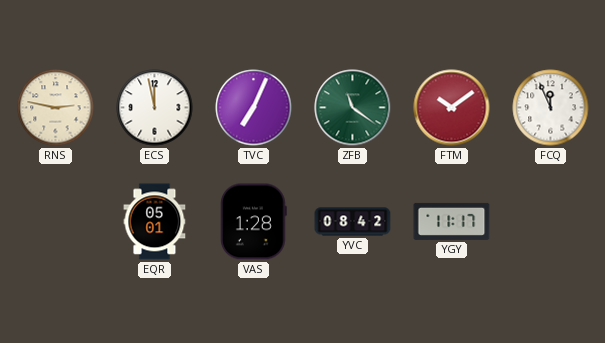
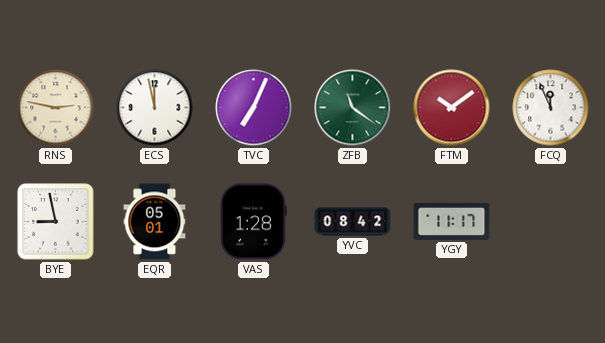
BYE: none -> 8:58 (56, 222)
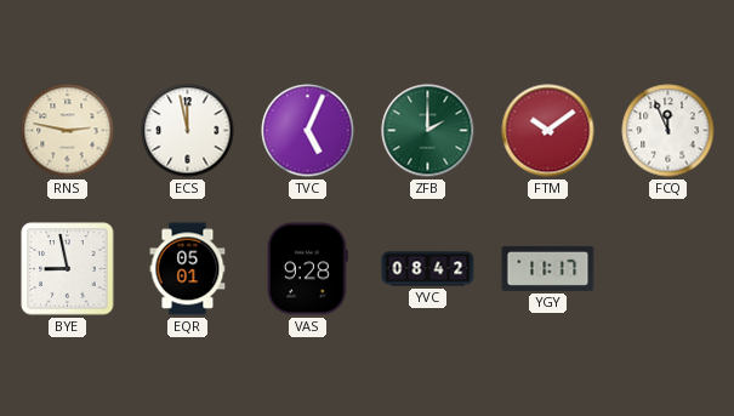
TVC: 7:04 -> 5:04 (308, 131)
ZFB: 11:21 -> 2:00 (428, 131)
VAS: 1:28 -> 9:28 (308, 269)
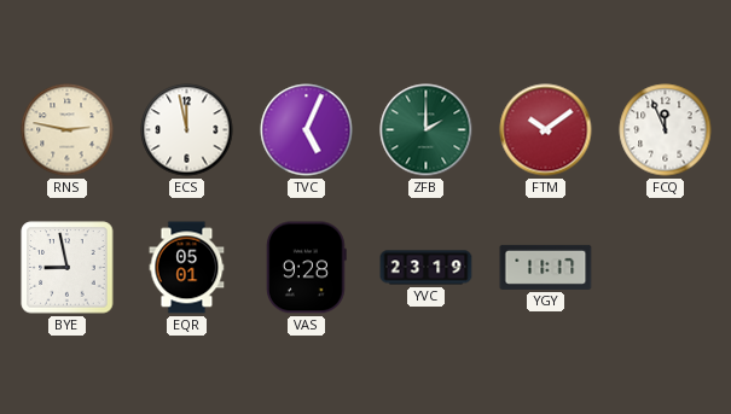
YVC: 08:42 -> 23:19 (427, 268)
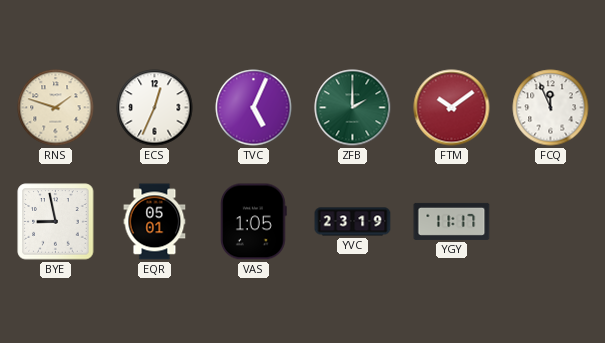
RNS: 2:47 -> 1:48 (56, 108)
ECS: 11:58 -> 12:34 (155, 108)
VAS: 9:28 -> 1:05 (254, 222)
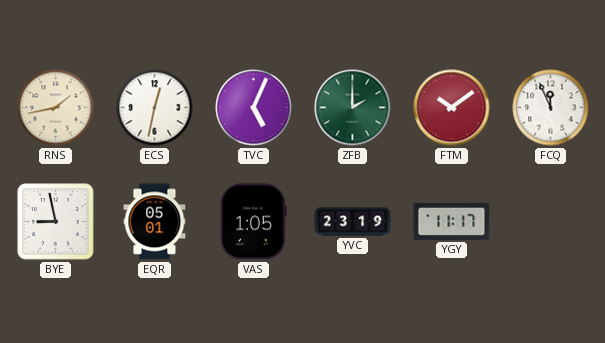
RNS: 1:48 -> 1:43 (56, 108)
ECS: 12:34 -> 12:32 (155, 108)
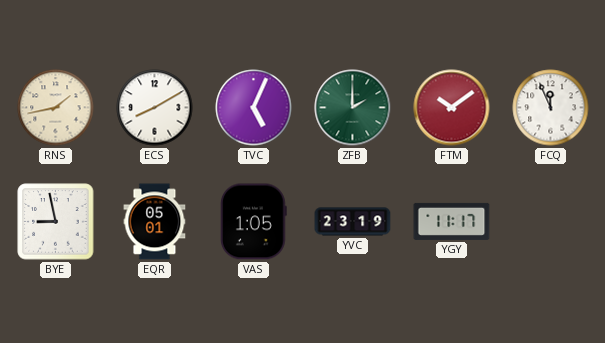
ECS: 12:32 -> 8:10 (155, 108)
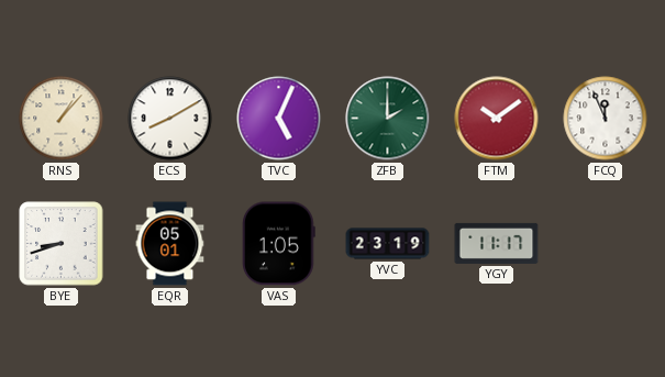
RNS: 1:43 -> 1:07 (62, 119)
BYE: 8:58 -> 8:42 (62, 244)
